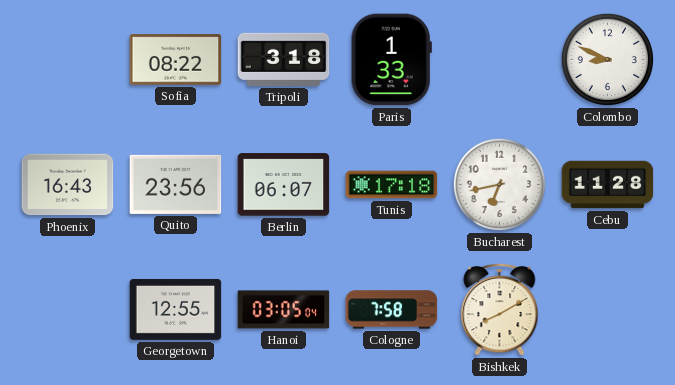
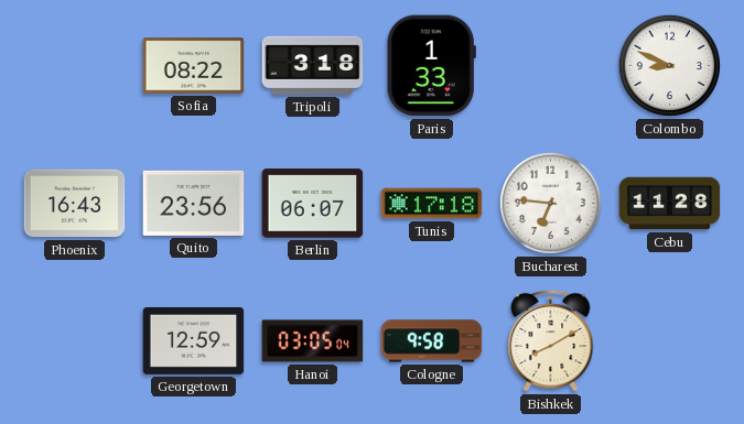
Bucharest: 6:43 -> 6:46 (550, 203)
Georgetown: 12:55 -> 12:59 (194, 340)
Cologne: 7:58 -> 9:58 (432, 341)
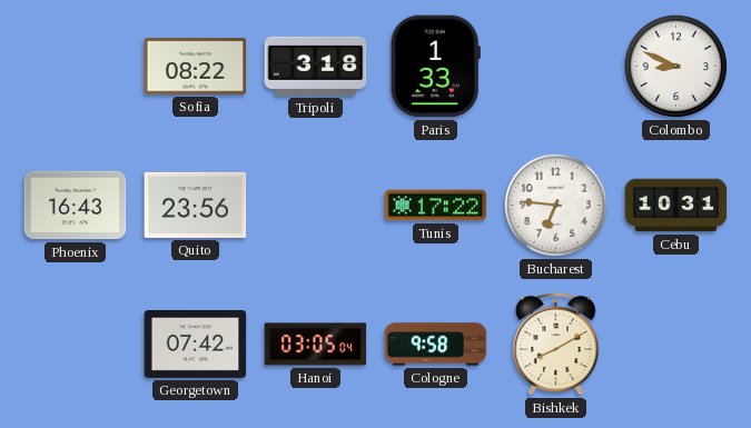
Berlin: 06:07 -> none (313, 204)
Tunis: 17:18 -> 17:22 (436, 206)
Cebu: 11:28 -> 10:31 (676, 206)
Georgetown: 12:59 -> 07:42 (196, 344)
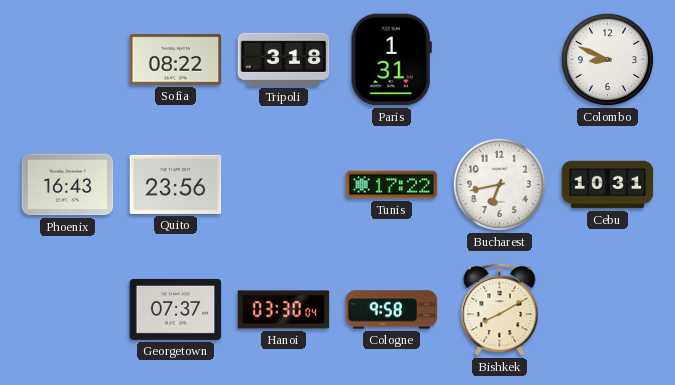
Paris: 1:33 -> 1:31 (391, 60)
Bucharest: 6:46 -> 6:43 (499, 184)
Georgetown: 07:42 -> 07:37 (176, 309)
Hanoi: 03:05 -> 03:30 (284, 310)
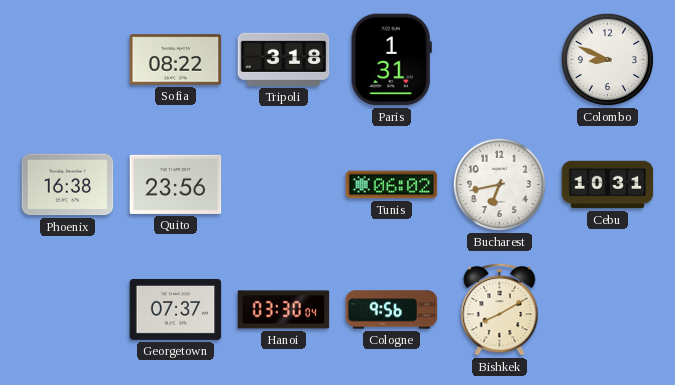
Phoenix: 16:43 -> 16:38 (68, 185)
Tunis: 17:22 -> 06:02 (392, 185)
Cologne: 9:58 -> 9:56 (392, 310)
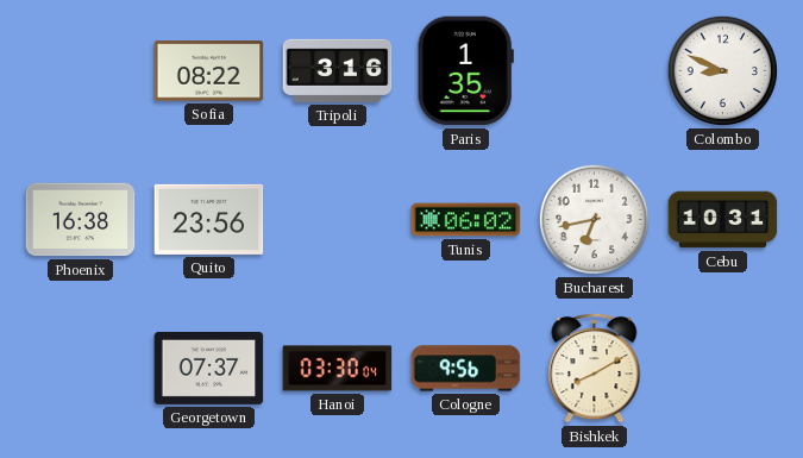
Tripoli: 3:18 -> 3:16 (338, 70)
Paris: 1:31 -> 1:35 (465, 71)
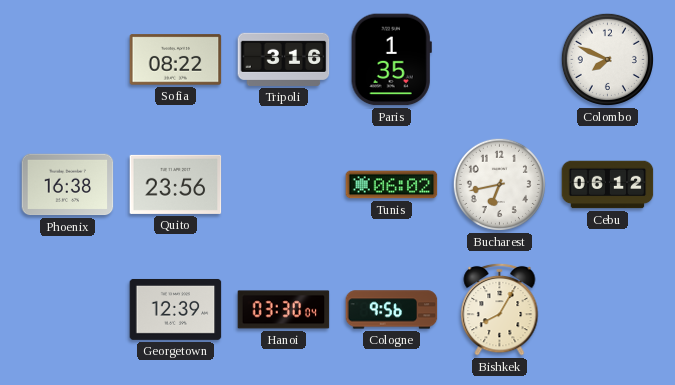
Colombo: 8:49 -> 7:49 (607, 59)
Cebu: 10:31 -> 06:12 (608, 185)
Georgetown: 07:37 -> 12:39 (176, 309)
Bishkek: 8:10 -> 8:05 (500, 309)
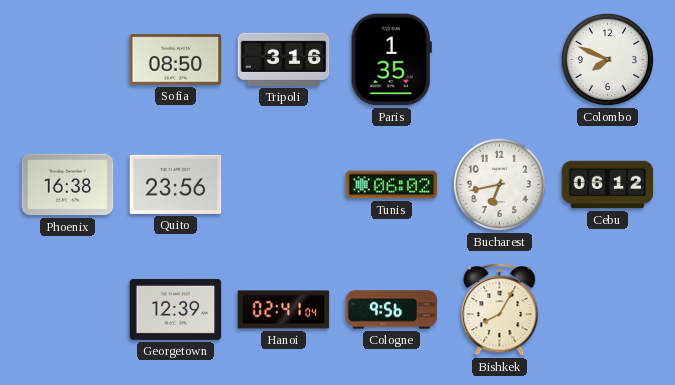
Sofia: 08:22 -> 08:50 (176, 60)
Hanoi: 03:30 -> 02:41 (284, 310)
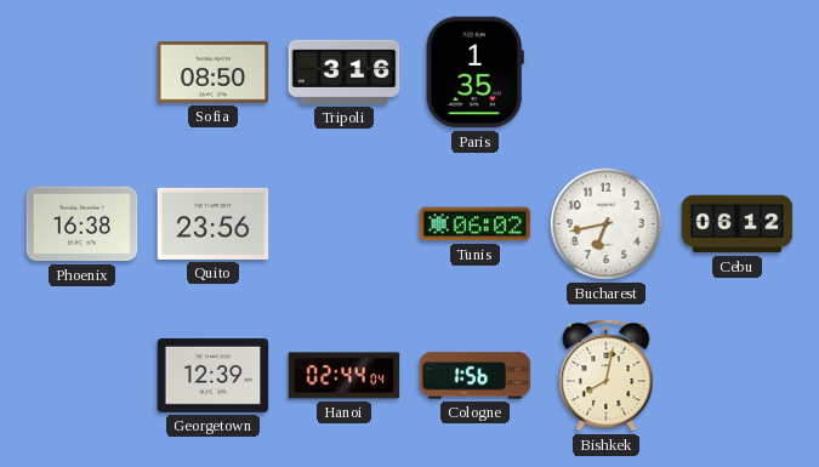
Colombo: 7:49 -> none (607, 59)
Hanoi: 02:41 -> 02:44 (345, 376)
Cologne: 9:56 -> 1:56 (476, 376)
Bishkek: 8:05 -> 8:02 (607, 375)
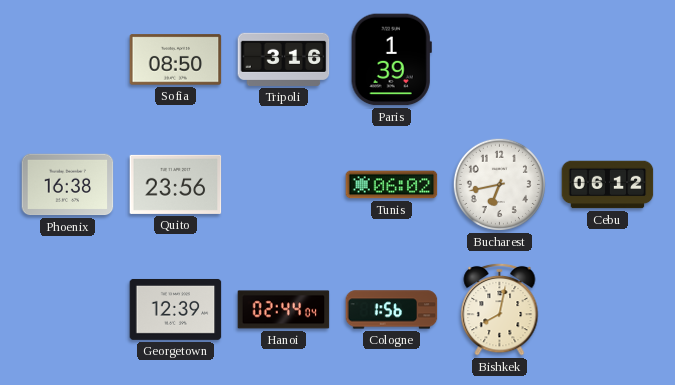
Paris: 1:35 -> 1:39 (391, 60)
